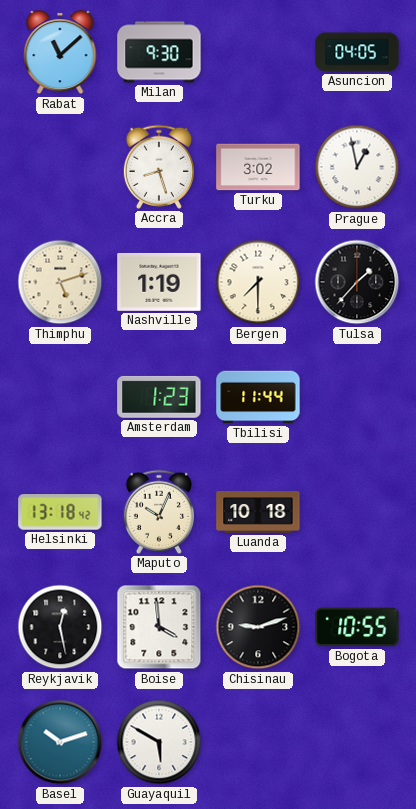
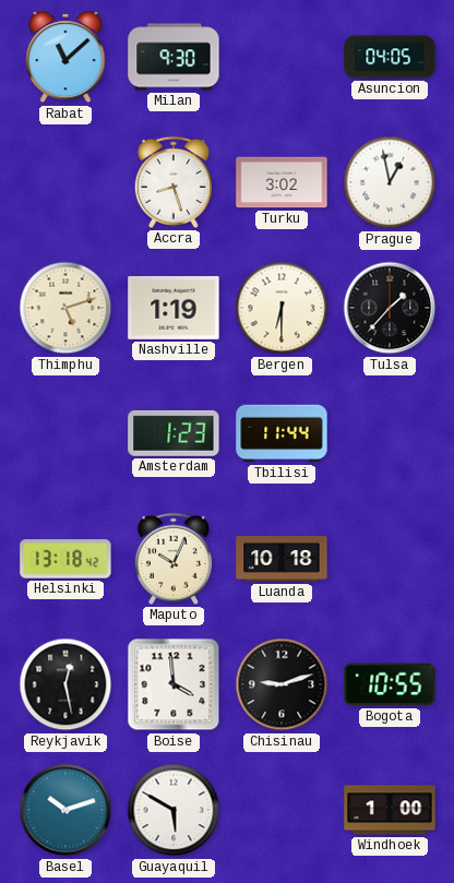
Bergen: 7:30 -> 6:30 (282, 308)
Windhoek: none -> 1:00 (390, 810)
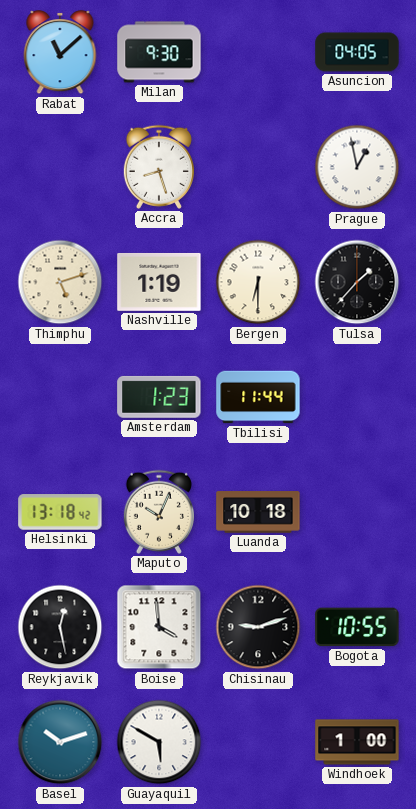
Turku: 3:02 -> none (282, 182)
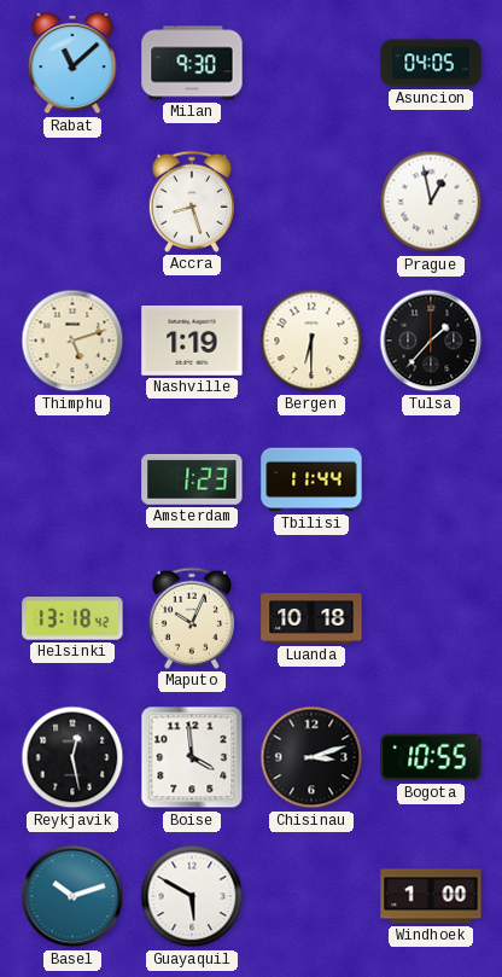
Chisinau: 9:12 -> 3:12 (311, 757)
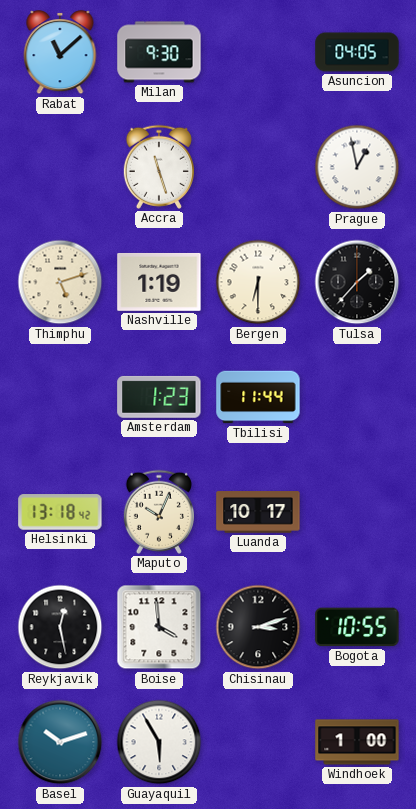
Accra: 8:27 -> 11:27 (158, 167)
Luanda: 10:18 -> 10:17 (258, 512)
Guayaquil: 5:50 -> 5:55 (159, 742)
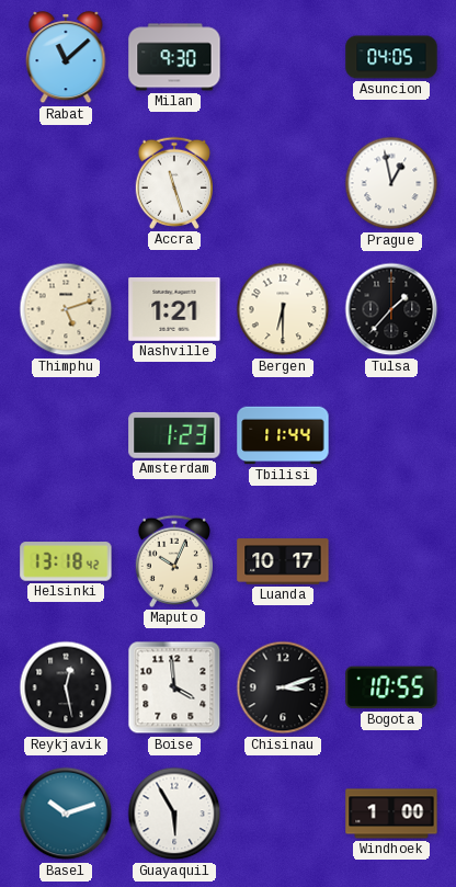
Nashville: 1:19 -> 1:21 (174, 309)
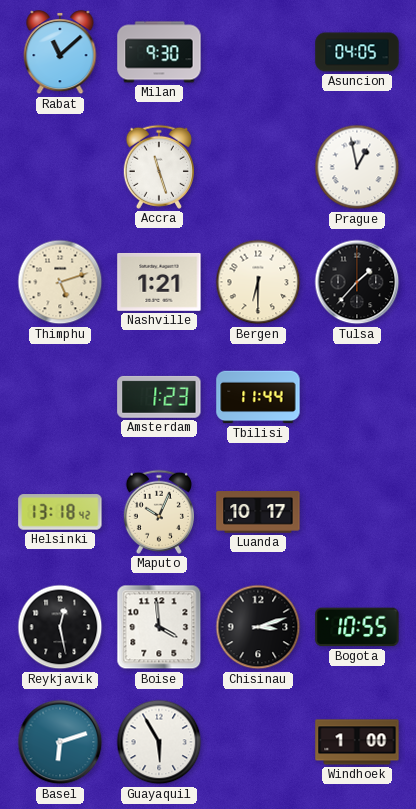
Basel: 10:12 -> 6:12 (60, 742)
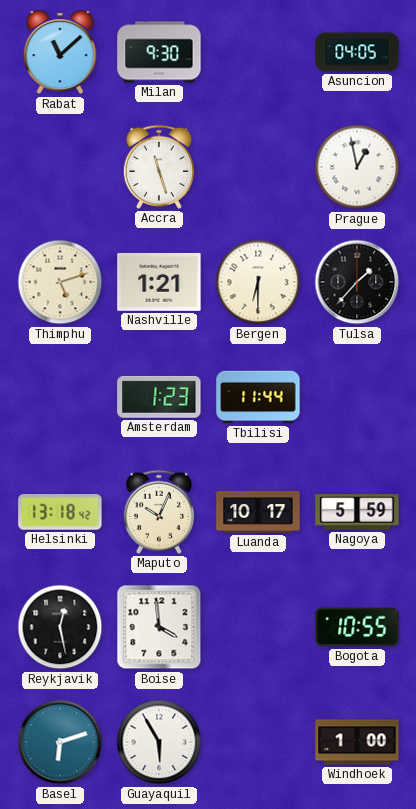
Nagoya: none -> 5:59 (357, 512)
Chisinau: 3:12 -> none (258, 627)
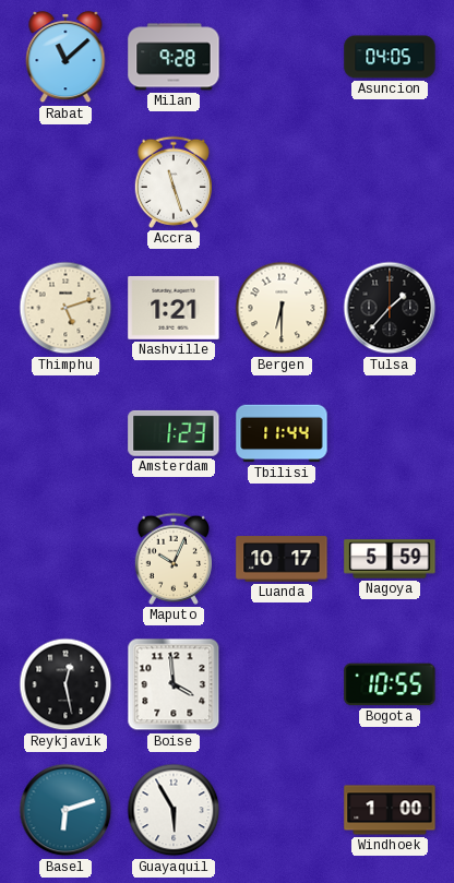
Milan: 9:30 -> 9:28 (174, 57)
Prague: 12:58 -> none (357, 167)
Helsinki: 13:18 -> none (60, 512)
